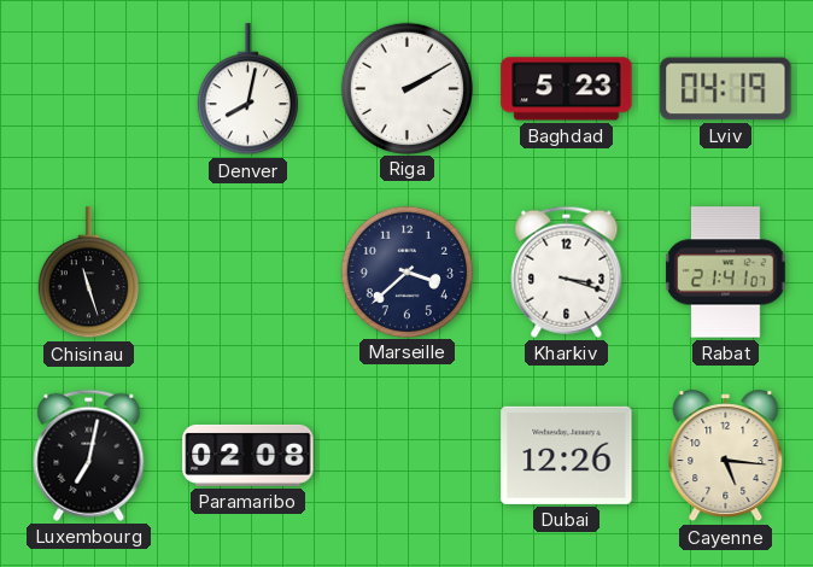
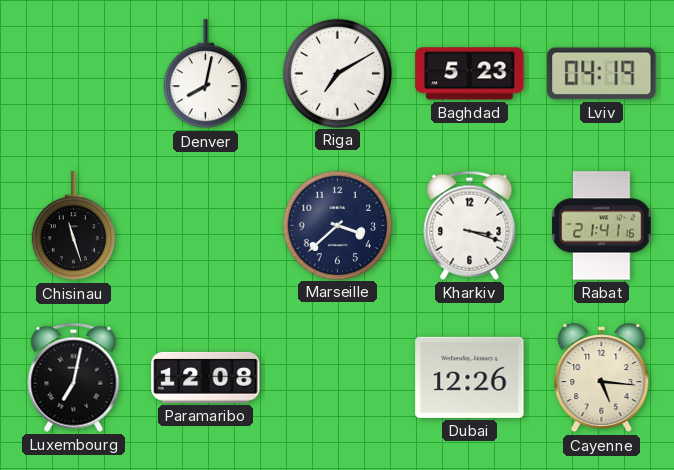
Riga: 2:10 -> 7:10 (337, 73)
Rabat: 21:41:07 -> 21:41:16 (602, 226)
Paramaribo: 02:08 -> 12:08 (206, 377)
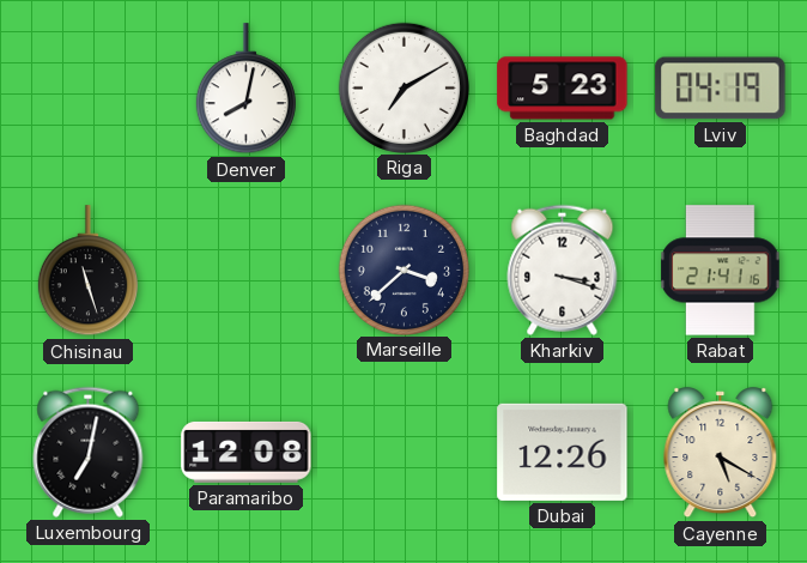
Cayenne: 5:16 -> 5:20 (721, 453)
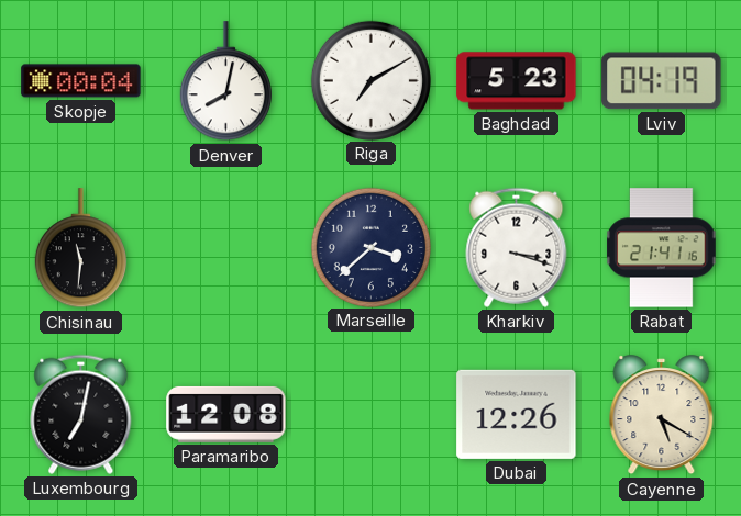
Skopje: none -> 00:04 (81, 81)
Chisinau: 11:27 -> 11:31 (80, 248)
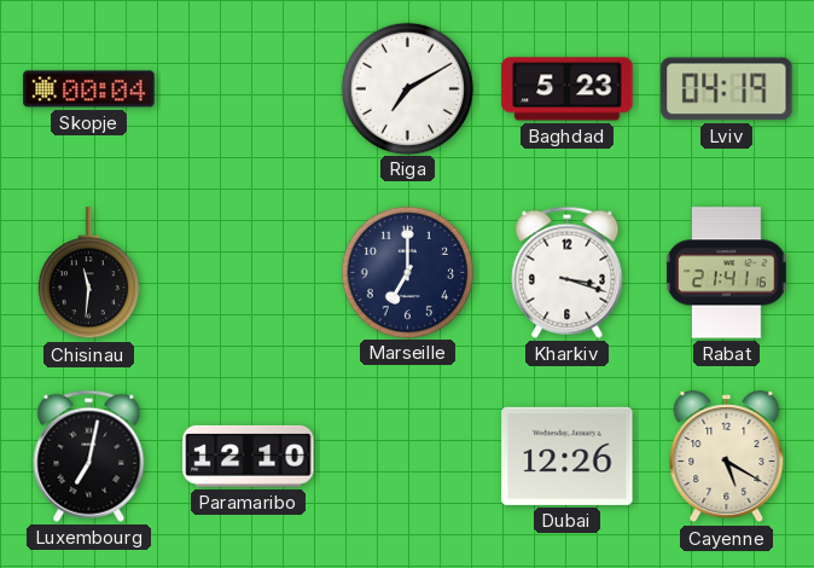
Denver: 8:02 -> none (225, 81)
Marseille: 3:38 -> 7:00 (407, 272)
Paramaribo: 12:08 -> 12:10 (249, 456)
